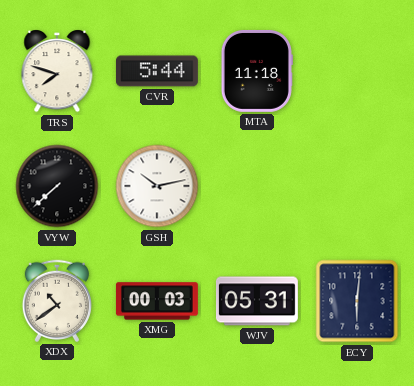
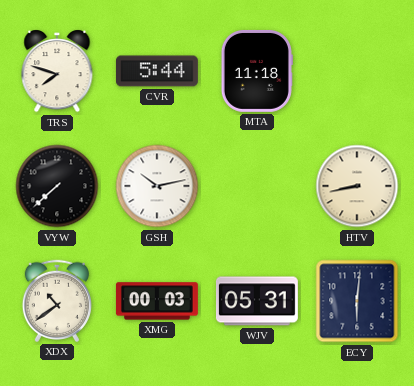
HTV: none -> 8:43 (357, 186)
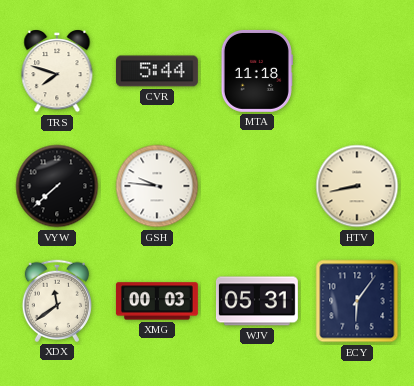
GSH: 10:13 -> 9:46 (157, 186)
XDX: 10:39 -> 11:39 (56, 301)
ECY: 6:01 -> 6:06 (357, 301)
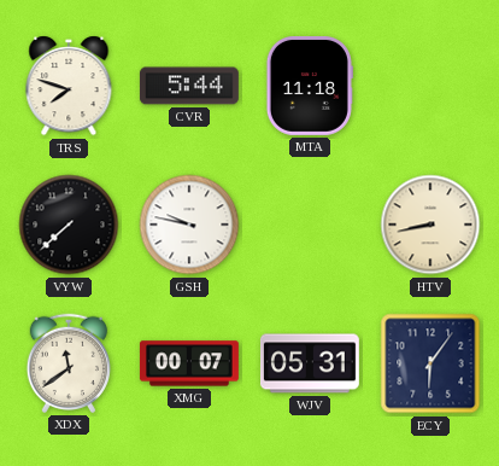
GSH: 9:46 -> 9:47 (189, 225)
XMG: 00:03 -> 00:07 (189, 363)
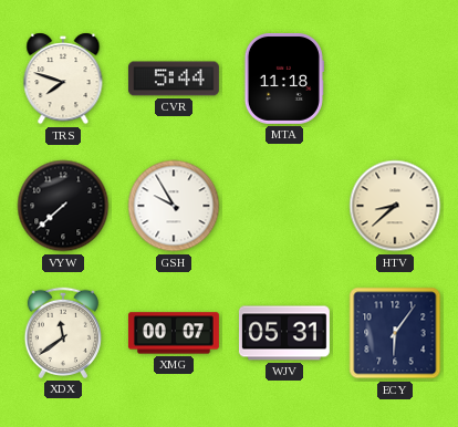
GSH: 9:47 -> 9:55 (174, 206)
HTV: 8:43 -> 8:38 (395, 206)
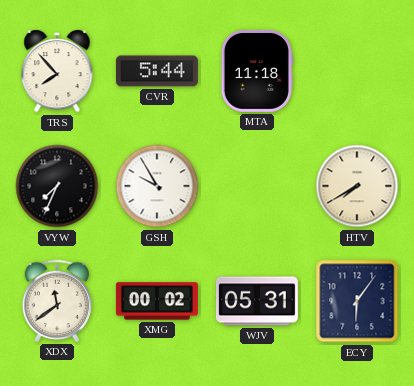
TRS: 7:48 -> 7:53 (57, 71)
VYW: 7:38 -> 7:34 (57, 186)
HTV: 8:38 -> 7:40 (357, 186)
XMG: 00:07 -> 00:02 (157, 301)
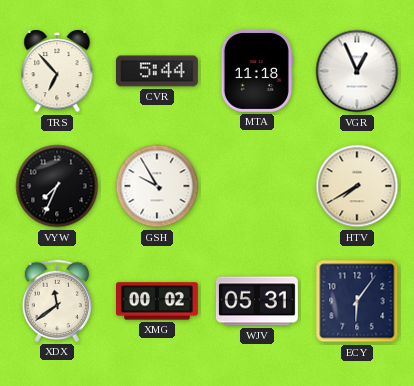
TRS: 7:53 -> 6:53 (57, 71)
VGR: none -> 12:56 (357, 71)
